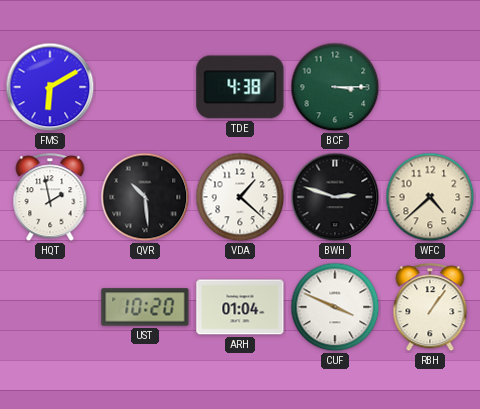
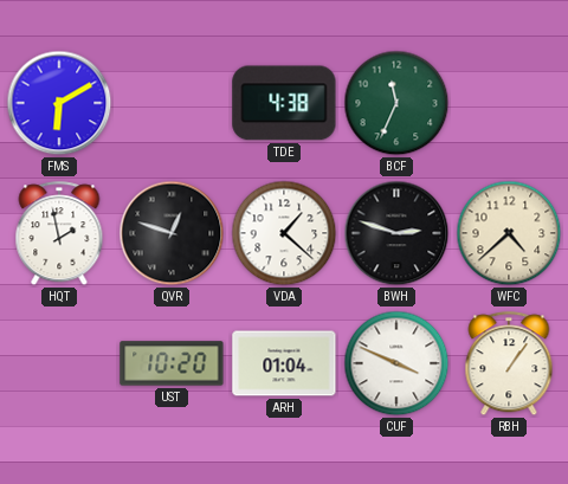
BCF: 3:15 -> 11:34 (396, 103)
QVR: 10:29 -> 12:48 (172, 233)
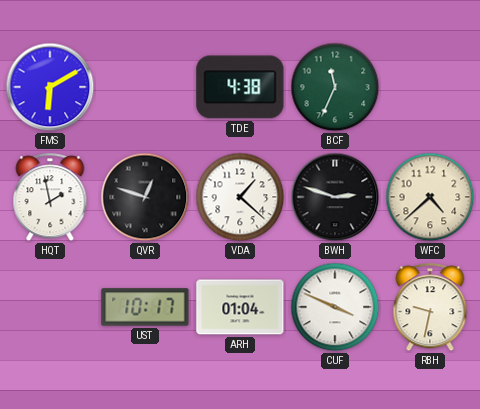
UST: 10:20 -> 10:17 (145, 307)
RBH: 1:06 -> 9:32 (430, 308)
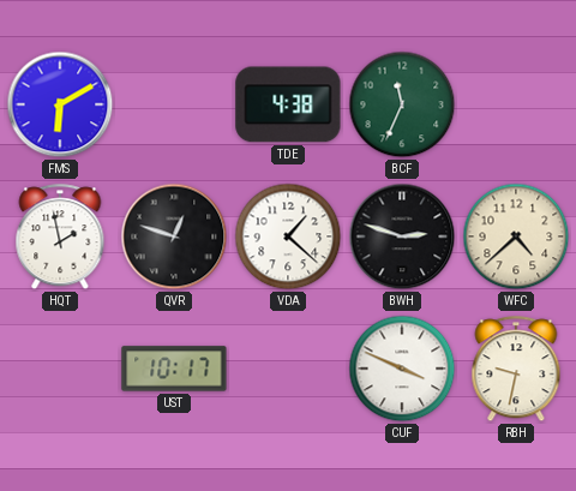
ARH: 01:04 -> none (240, 307)
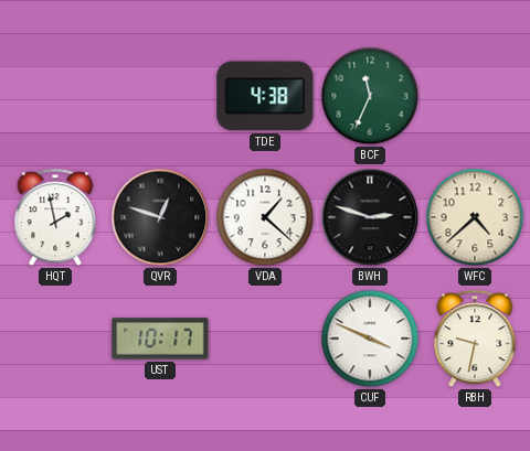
FMS: 6:10 -> none (60, 104)
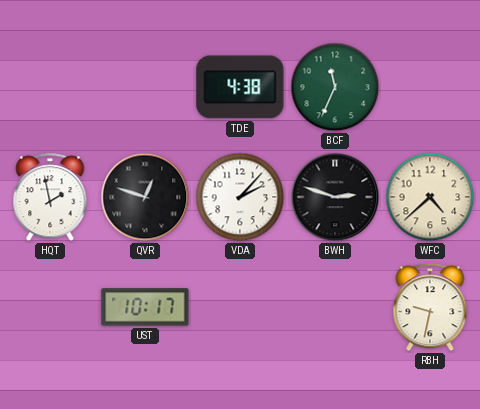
VDA: 1:22 -> 2:07 (240, 197)
CUF: 3:49 -> none (370, 339)
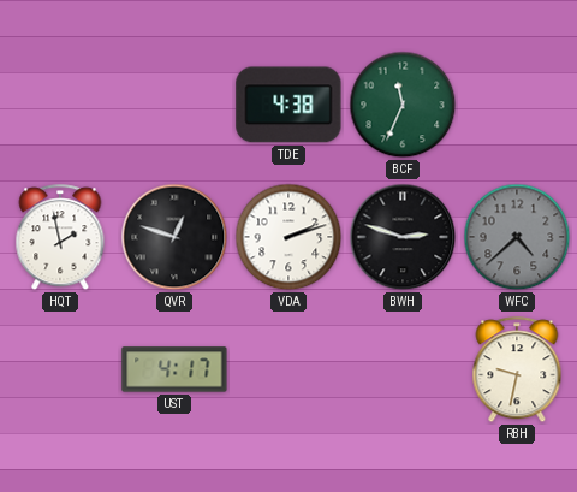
VDA: 2:07 -> 2:12 (288, 237)
WFC dial: cream -> grey (517, 237)
UST: 10:17 -> 4:17 (174, 369)
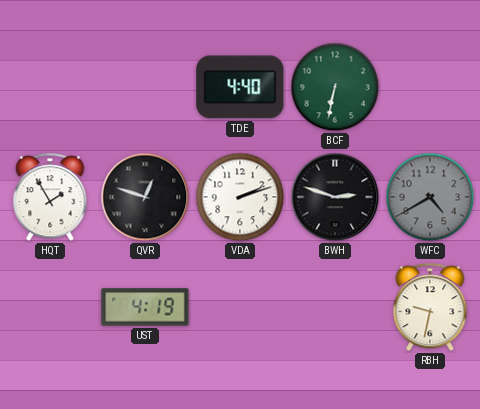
TDE: 4:38 -> 4:40 (240, 87)
BCF: 11:34 -> 6:32 (335, 87)
HQT: 1:58 -> 1:55 (50, 198)
WFC: 4:38 -> 4:40 (430, 197)
UST: 4:17 -> 4:19 (145, 307)
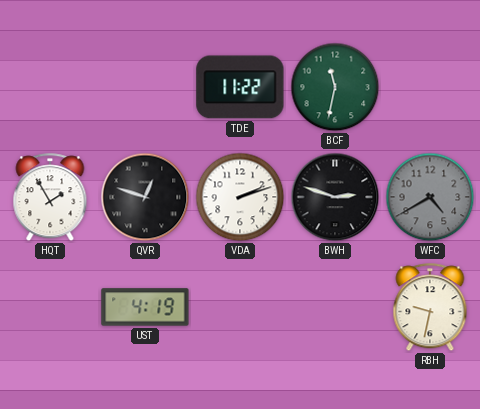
TDE: 4:40 -> 11:22 (240, 87)
BCF: 6:32 -> 11:32 (335, 87)
